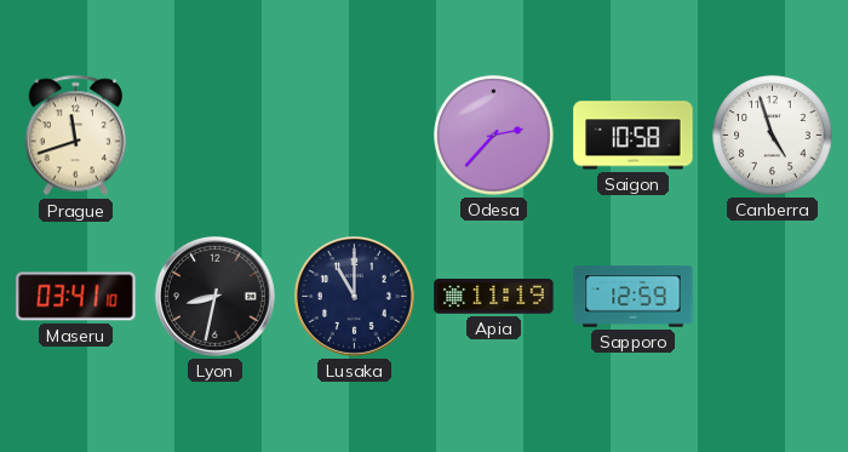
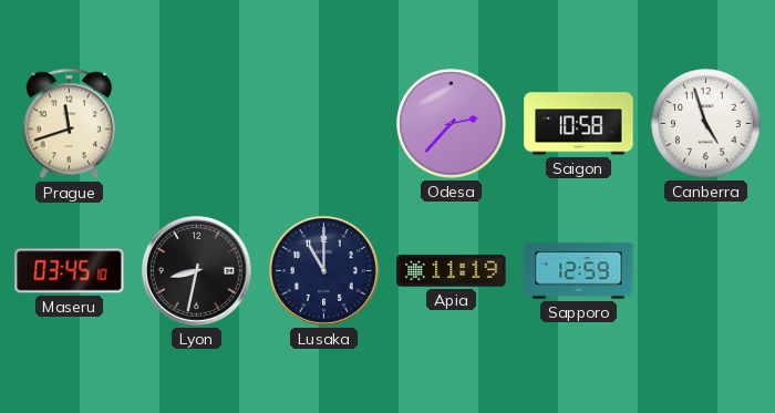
Maseru: 03:41 -> 03:45 (70, 271)
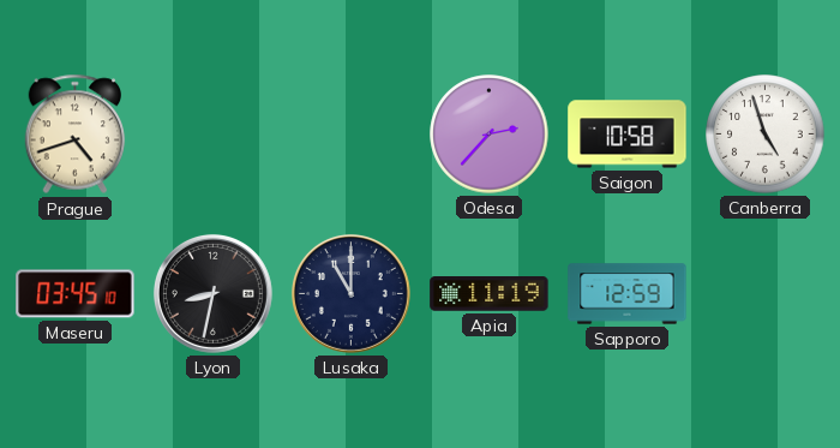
Prague: 11:42 -> 4:42 (76, 135)
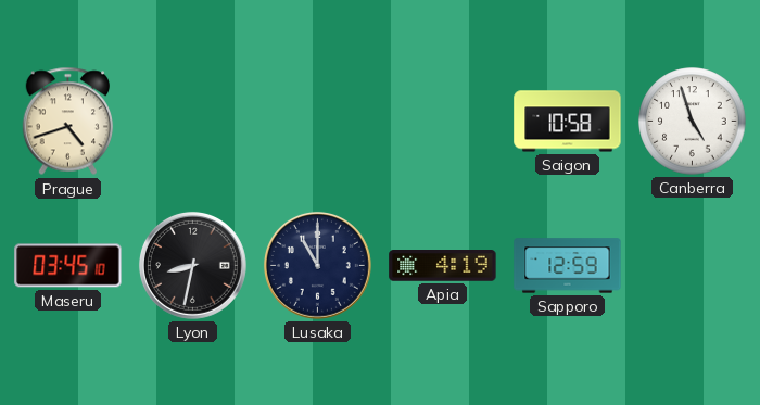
Odesa: 2:37 -> none (490, 135)
Apia: 11:19 -> 4:19 (443, 266)
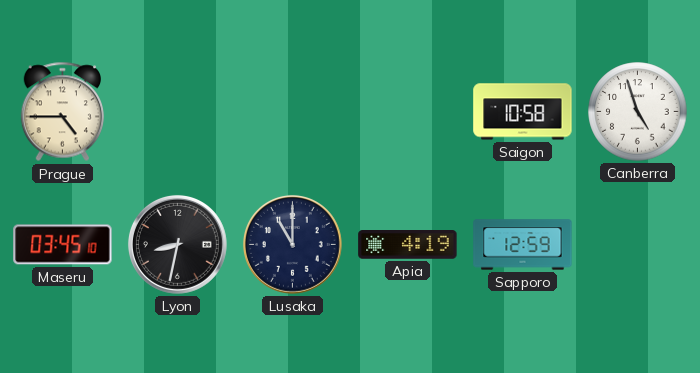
Prague: 4:42 -> 4:45 (63, 112)
